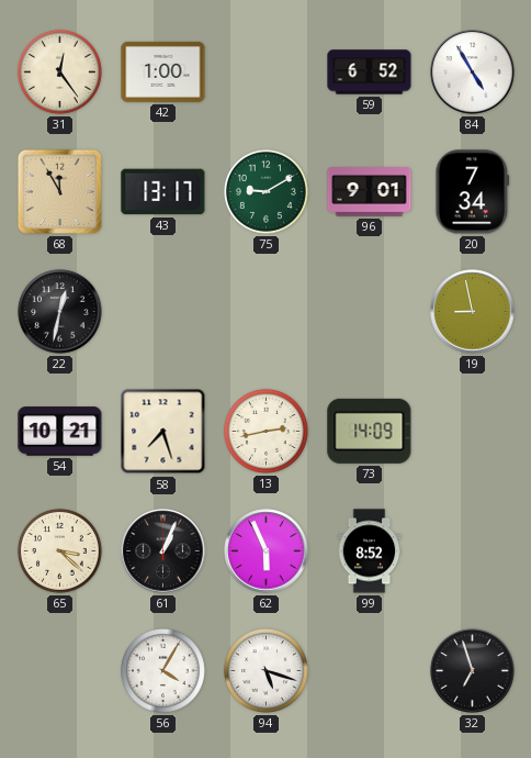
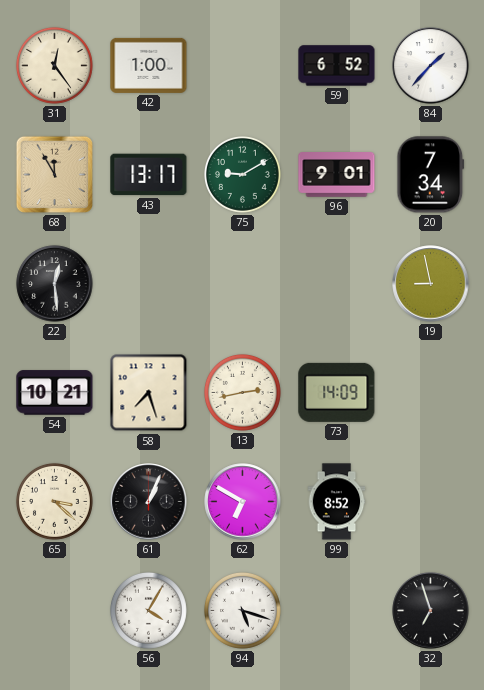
84: 4:55 -> 1:37 (431, 66)
22: 12:32 -> 12:29 (55, 284)
62: 5:56 -> 6:50 (243, 502)
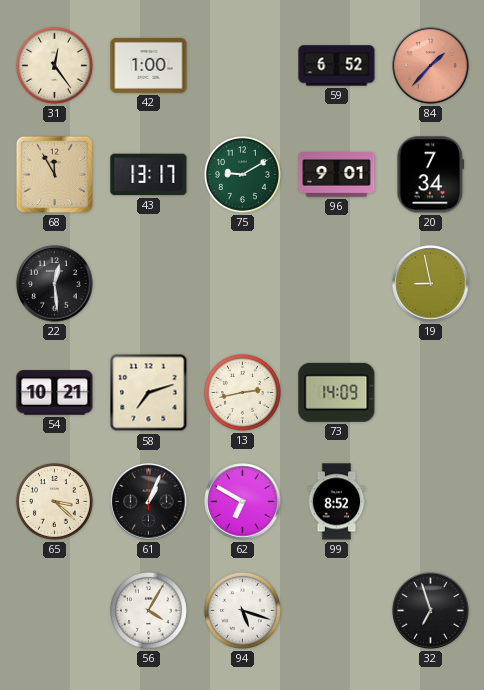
84 dial: white -> salmon (431, 66)
58: 7:27 -> 7:12 (149, 393)
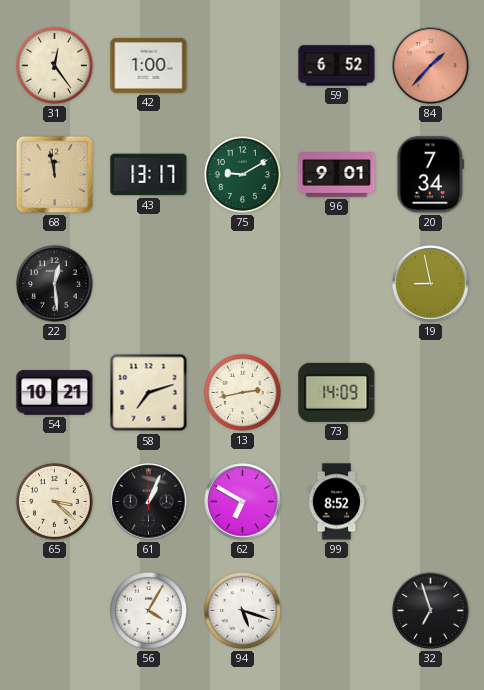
68: 11:55 -> 11:58 (54, 174)
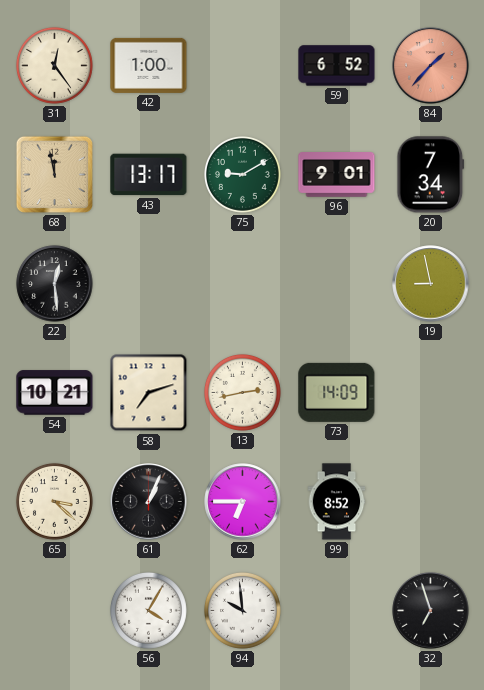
62: 6:50 -> 6:45 (243, 502)
94: 5:18 -> 9:59 (243, 611)
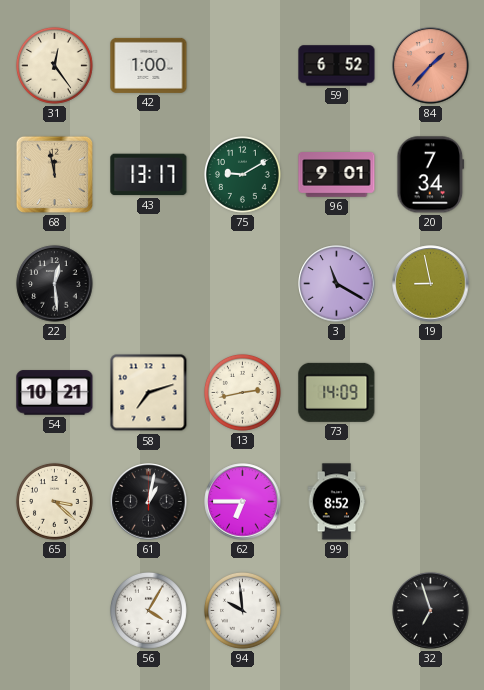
3: none -> 11:20 (337, 284)
61: 1:04 -> 1:02 (149, 502)
